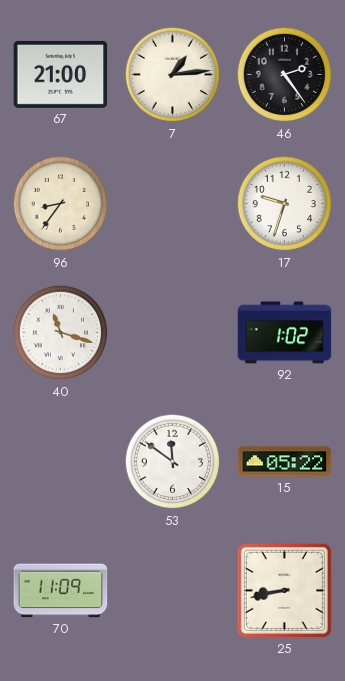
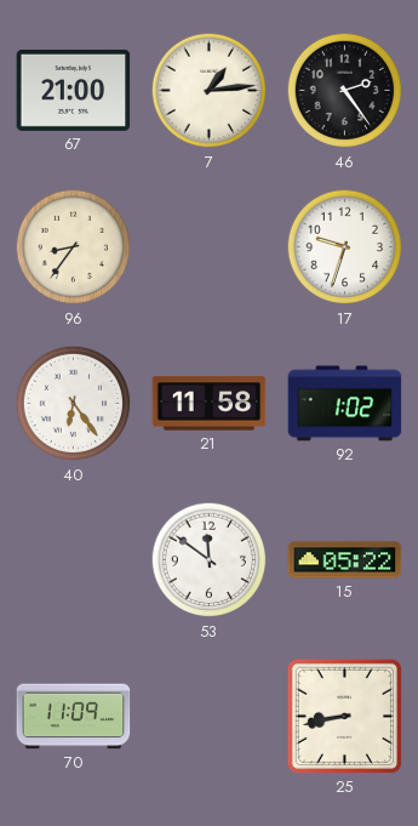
40: 11:18 -> 6:24 (74, 404)
21: none -> 11:58 (210, 404)
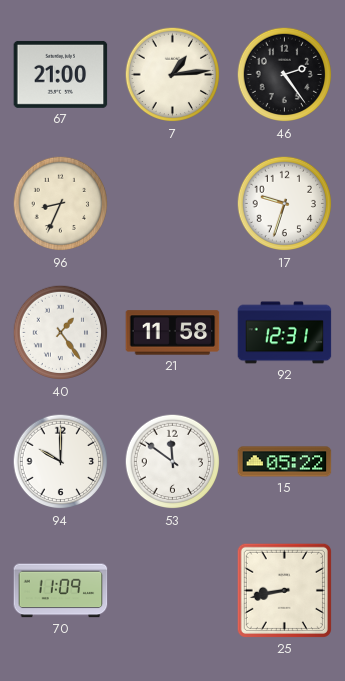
96: 8:36 -> 8:34 (61, 204)
40: 6:24 -> 1:24 (61, 333)
92: 1:02 -> 12:31 (285, 333)
94: none -> 10:00 (61, 462)
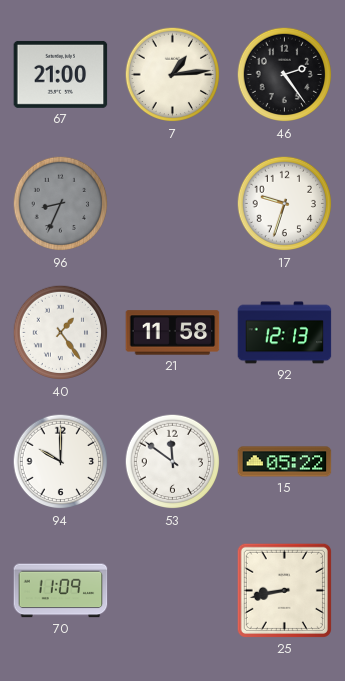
96 dial: cream -> grey (61, 204)
92: 12:31 -> 12:13 (285, 333)
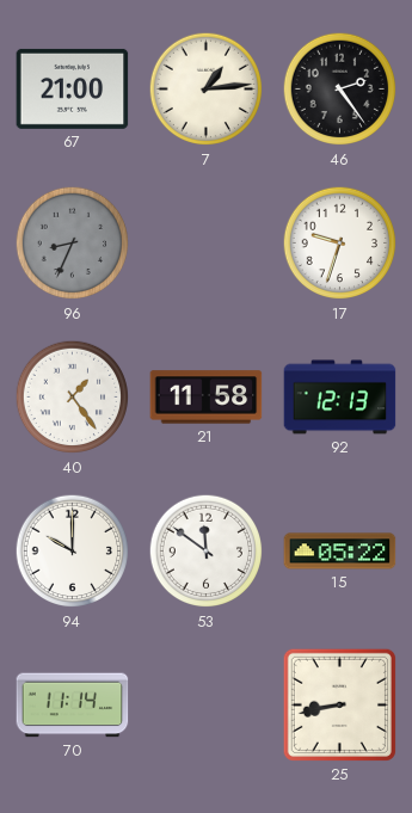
70: 11:09 -> 11:14 (73, 706)
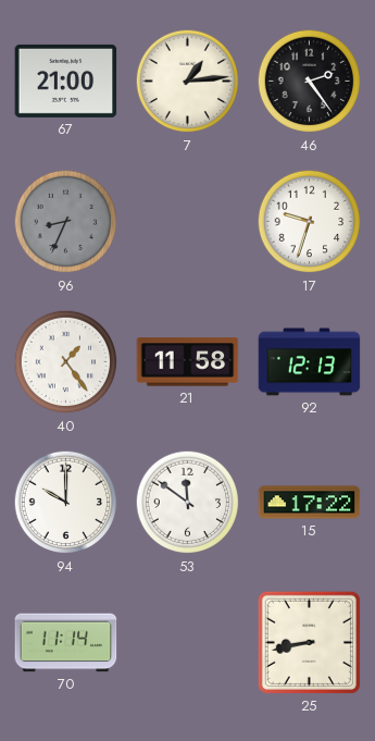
15: 05:22 -> 17:22 (310, 503)
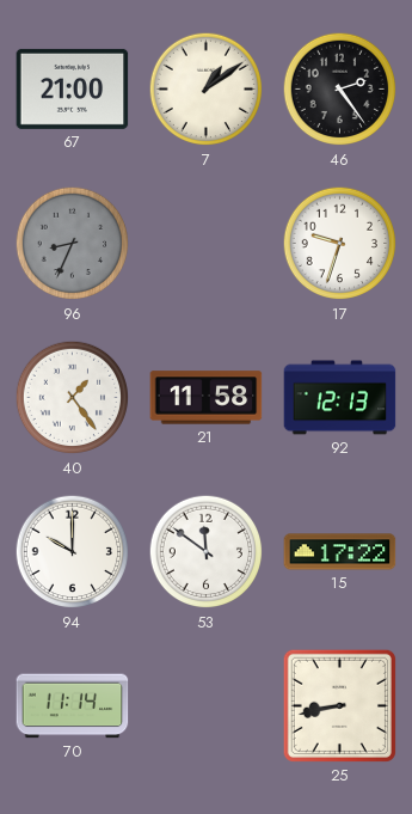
7: 1:14 -> 1:09 (207, 90)
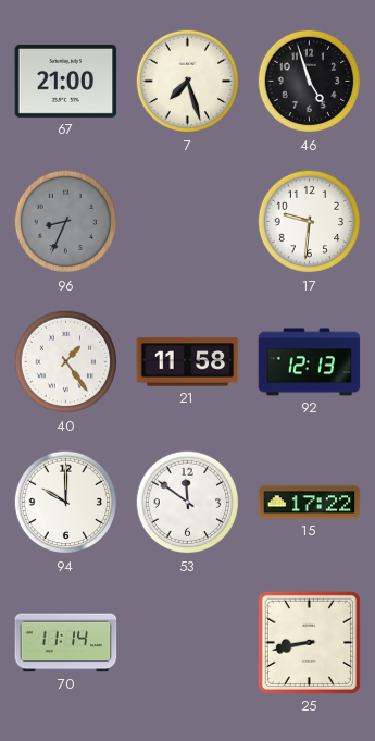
7: 1:09 -> 7:27 (188, 82)
46: 2:24 -> 4:57 (310, 82)
17: 9:33 -> 9:31 (310, 222)
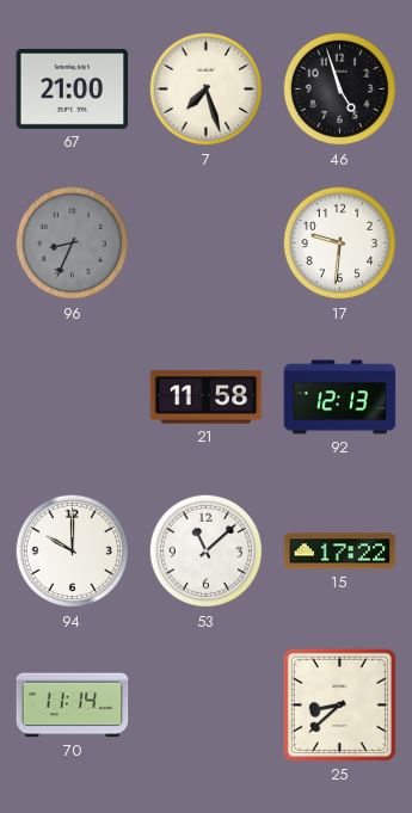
40: 1:24 -> none (66, 362)
53: 11:51 -> 11:08 (207, 552)
25: 8:43 -> 8:38 (339, 704)
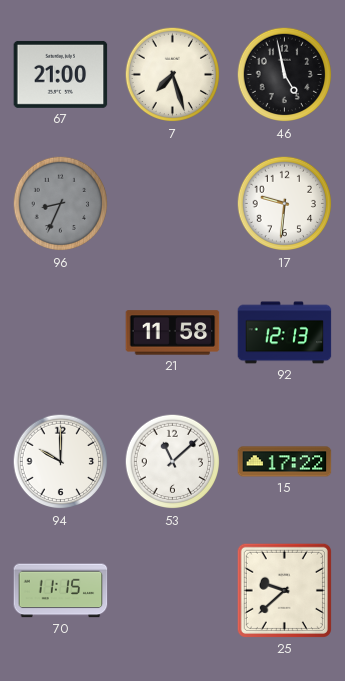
46: 4:57 -> 4:58 (285, 75)
70: 11:14 -> 11:15 (61, 591)
25: 8:38 -> 9:38 (284, 590)
